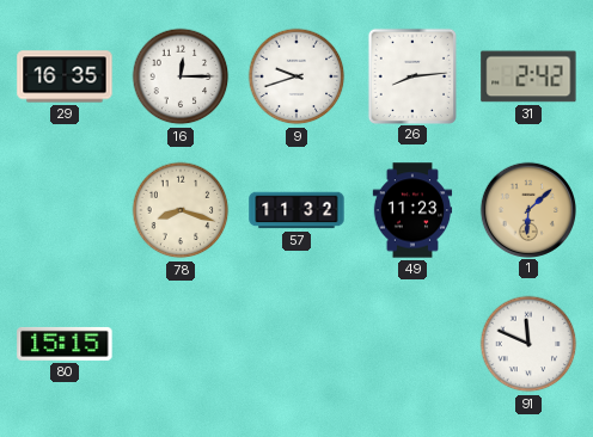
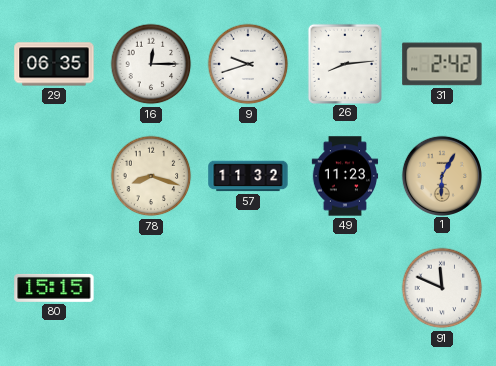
29: 16:35 -> 06:35 (54, 64)
1: 6:08 -> 6:05 (441, 175)
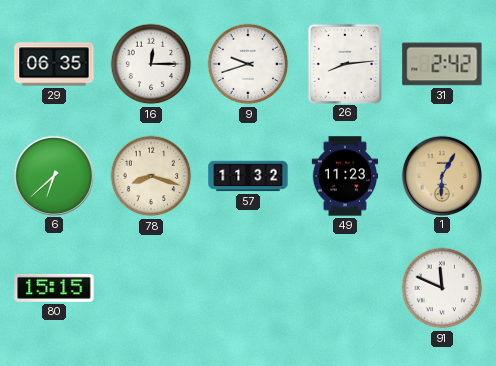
6: none -> 6:38 (53, 175)
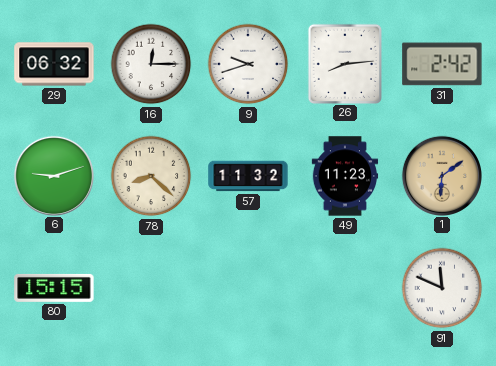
29: 06:35 -> 06:32 (54, 64)
6: 6:38 -> 9:12 (53, 175)
78: 8:18 -> 8:22 (151, 176)
1: 6:05 -> 6:09 (441, 175)
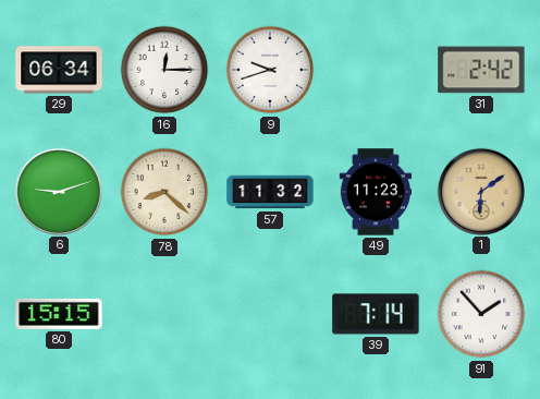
29: 06:32 -> 06:34 (59, 70)
26: 8:14 -> none (344, 63)
39: none -> 7:14 (376, 314)
91: 11:49 -> 1:53 (481, 314)
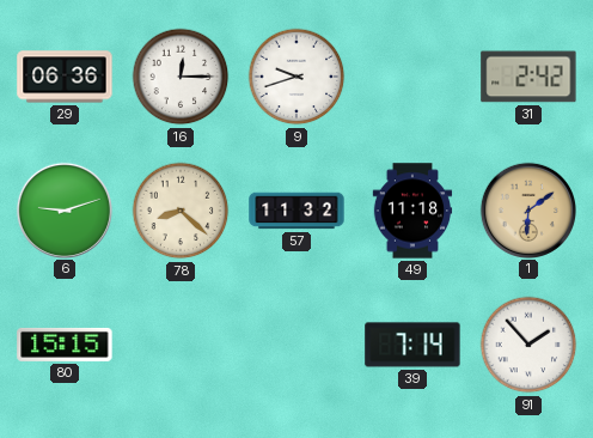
29: 06:34 -> 06:36 (65, 77)
49: 11:23 -> 11:18 (412, 211)
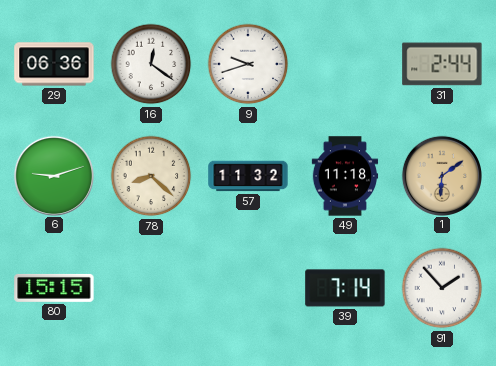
16: 12:15 -> 12:21 (151, 64)
31: 2:42 -> 2:44 (442, 64)
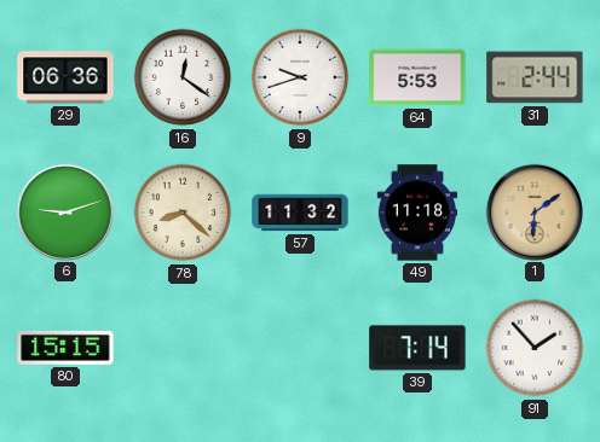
64: none -> 5:53 (417, 77)
